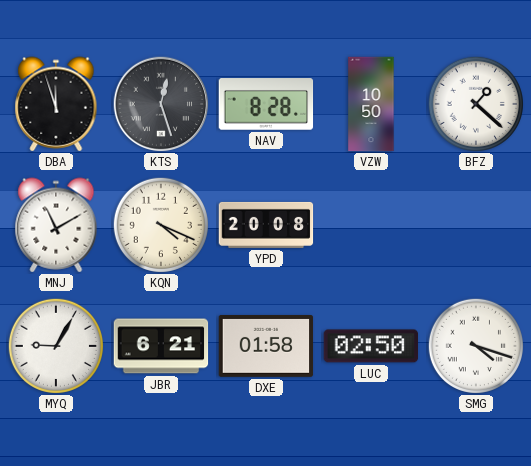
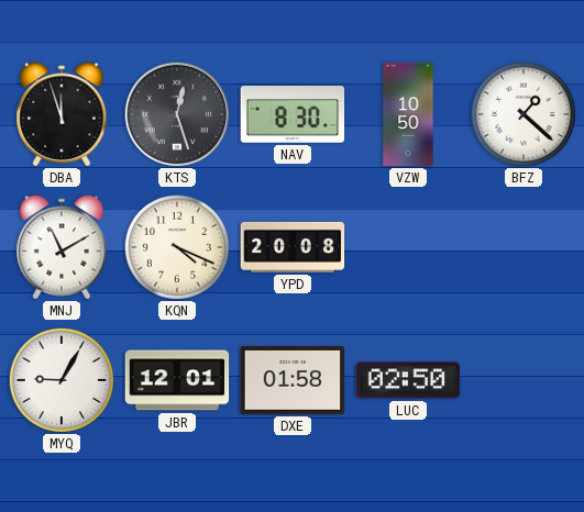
NAV: 8:28 -> 8:30 (293, 114)
JBR: 6:21 -> 12:01 (177, 380)
SMG: 4:18 -> none (475, 345)
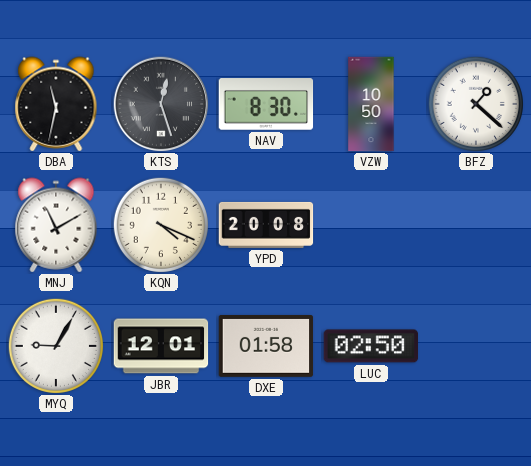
DBA: 11:57 -> 11:32 (56, 104)
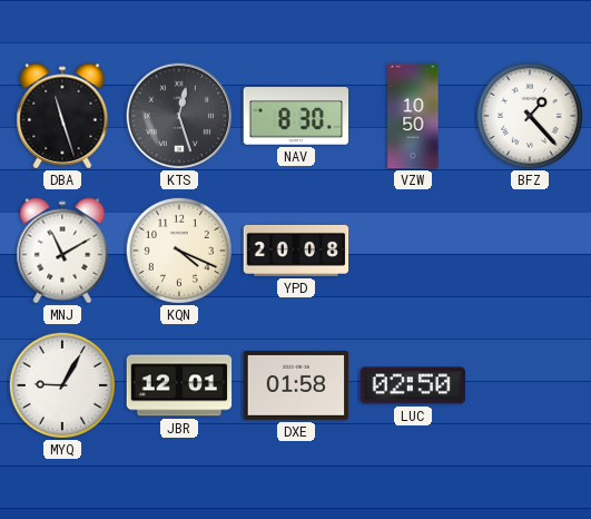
DBA: 11:32 -> 11:27 (62, 116)
BFZ: 1:22 -> 1:23 (529, 115)
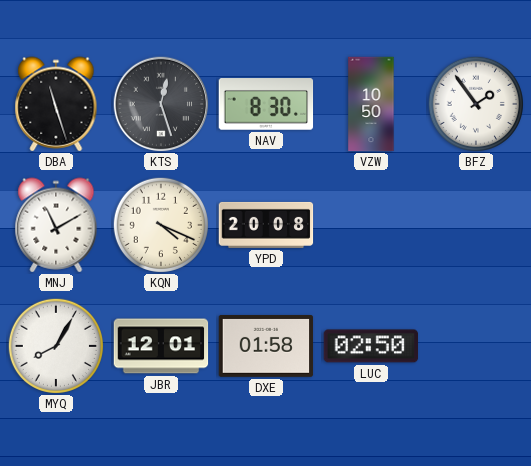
BFZ: 1:23 -> 1:54 (475, 103)
MYQ: 9:05 -> 8:05 (55, 345)
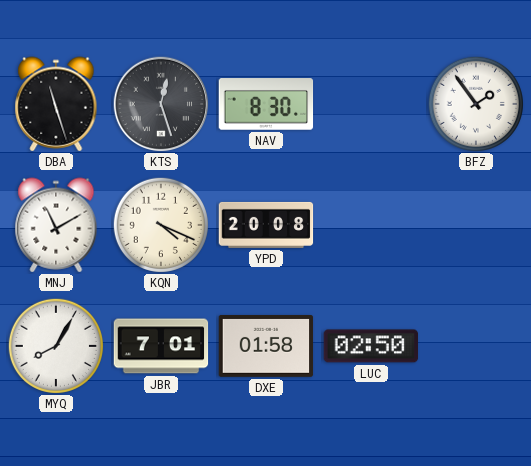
VZW: 10:50 -> none (371, 104)
JBR: 12:01 -> 7:01 (161, 346)
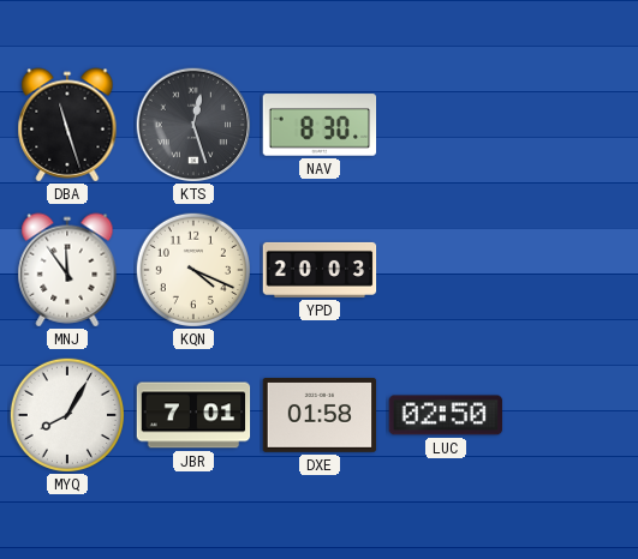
BFZ: 1:54 -> none (475, 103)
MNJ: 11:10 -> 11:54 (67, 270)
YPD: 20:08 -> 20:03 (320, 270)
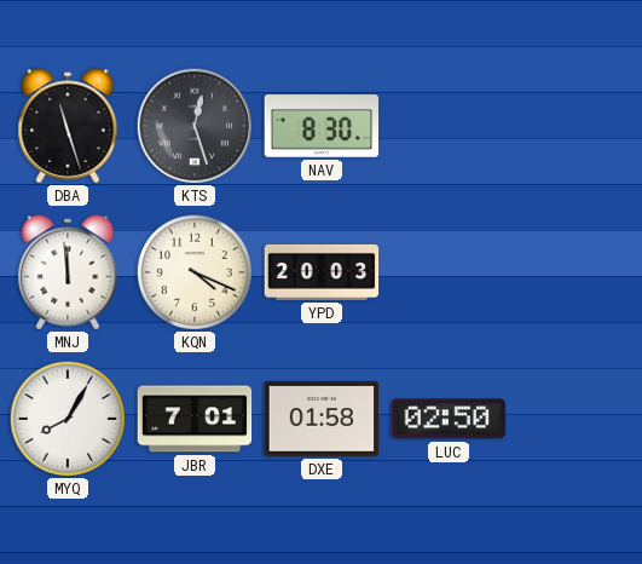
MNJ: 11:54 -> 11:59 (68, 272)
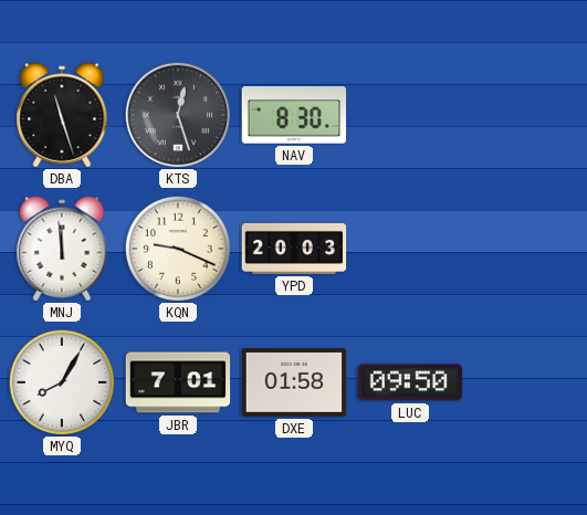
KQN: 4:19 -> 9:19 (177, 248)
LUC: 02:50 -> 09:50 (410, 382)
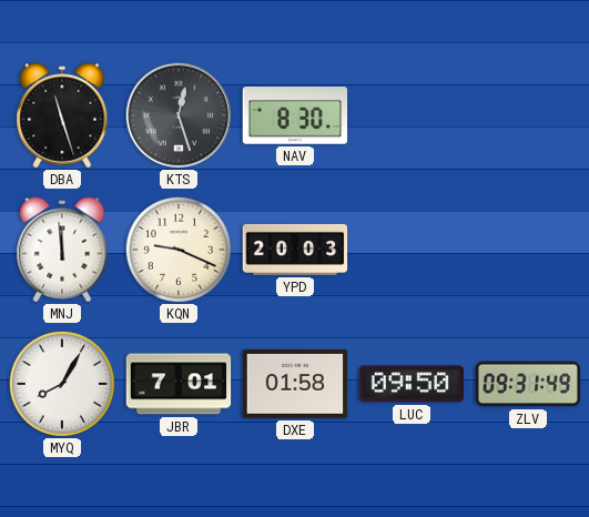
ZLV: none -> 09:31 (528, 384)
